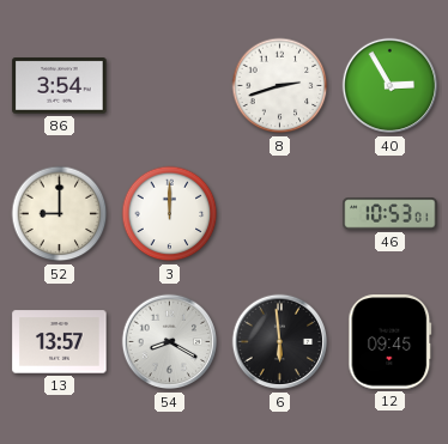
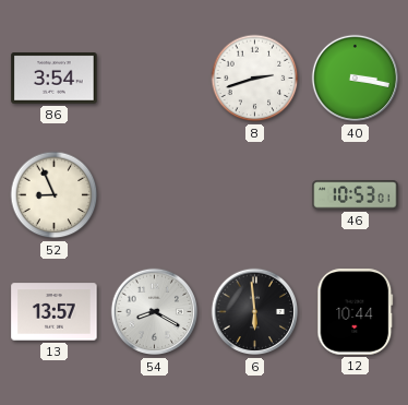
40: 2:55 -> 3:17 (356, 79)
52: 9:00 -> 8:56 (55, 195)
3: 12:00 -> none (170, 214)
12: 09:45 -> 10:44 (356, 312)
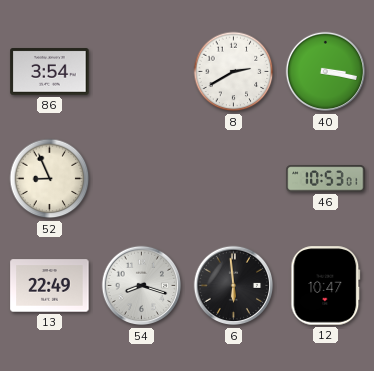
8: 2:42 -> 2:40 (234, 72)
13: 13:57 -> 22:49 (50, 286)
54: 8:20 -> 8:18 (142, 286)
12: 10:44 -> 10:47 (326, 286)
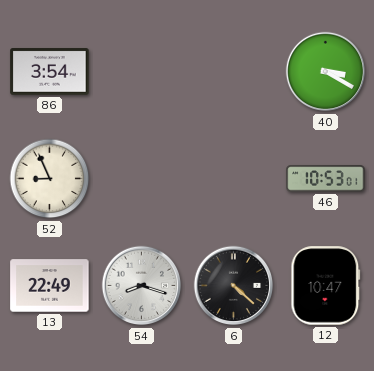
8: 2:40 -> none (234, 72)
40: 3:17 -> 3:20 (326, 72)
6: 5:59 -> 4:22 (234, 286)
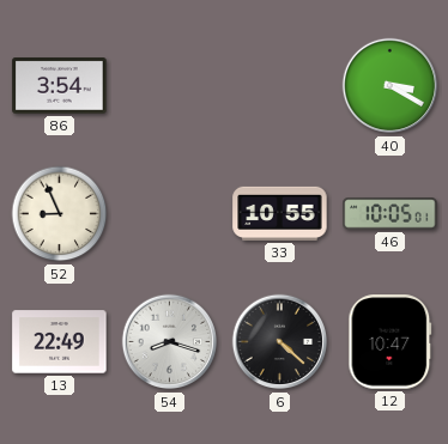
33: none -> 10:55 (280, 213)
46: 10:53 -> 10:05 (391, 214)
